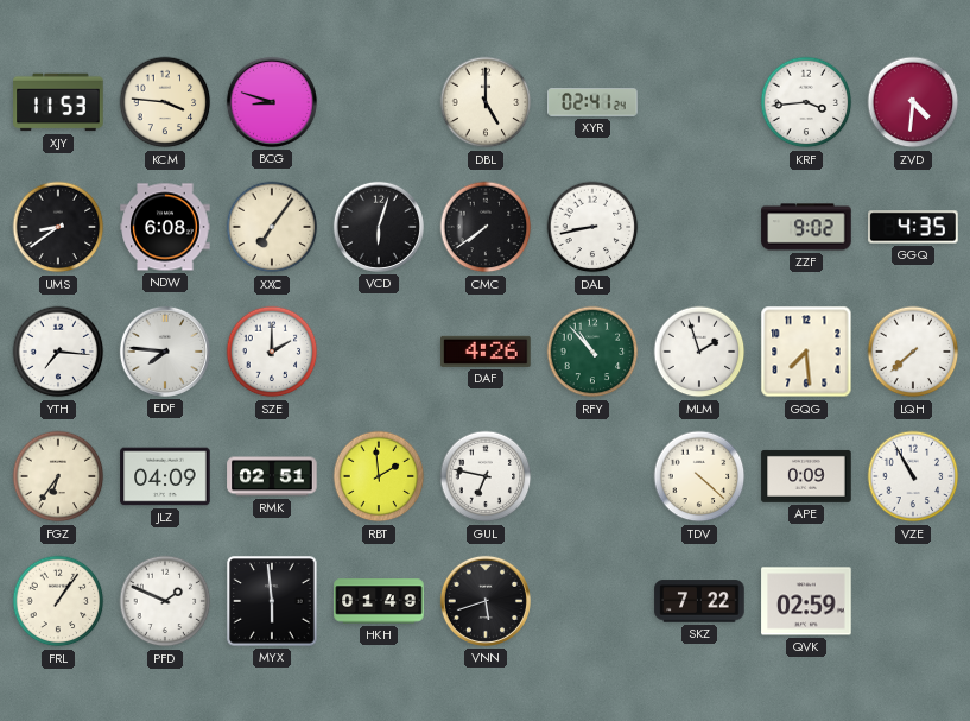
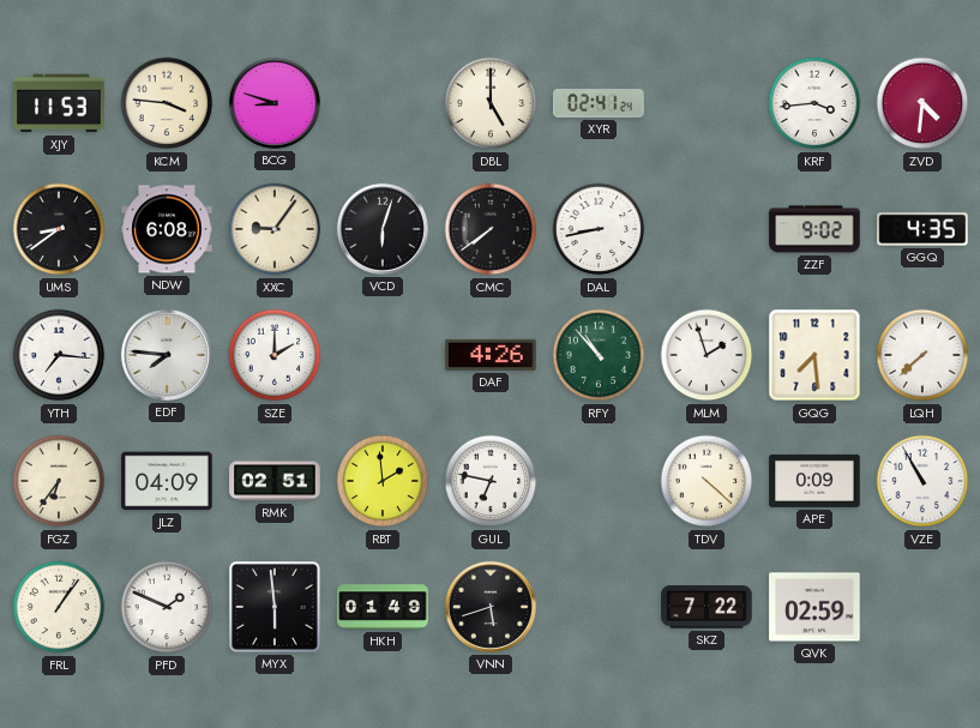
XXC: 7:06 -> 9:06 (275, 229)
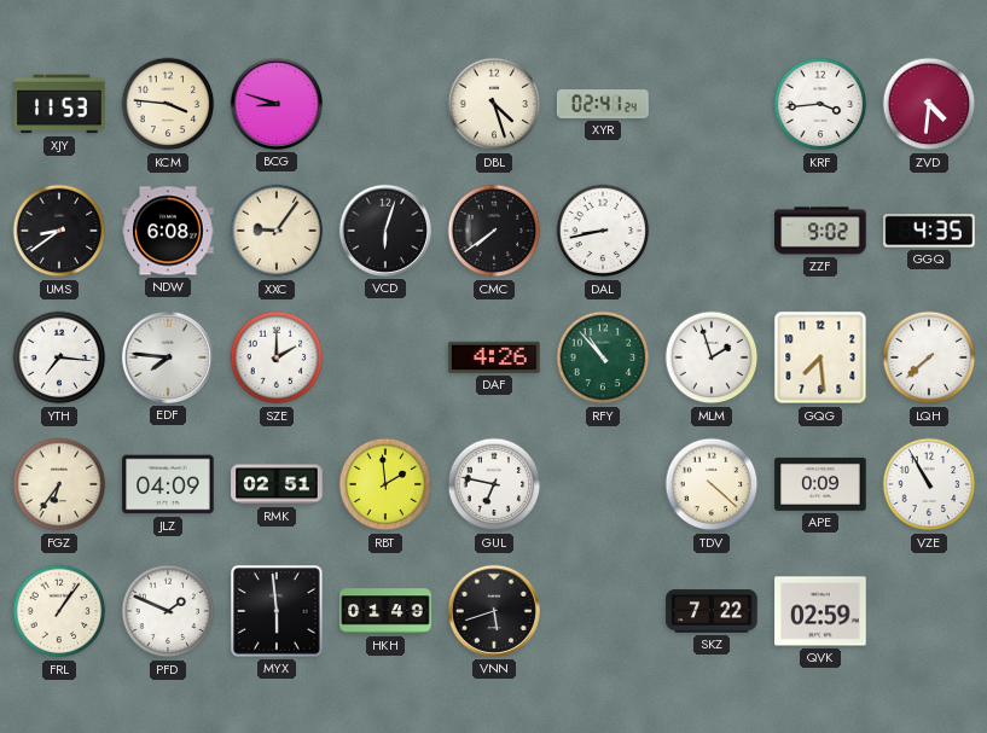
DBL: 5:00 -> 4:27 (494, 104)
